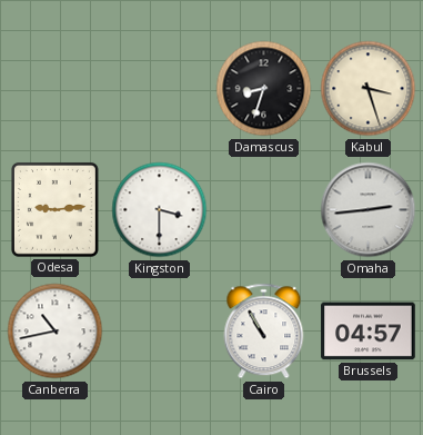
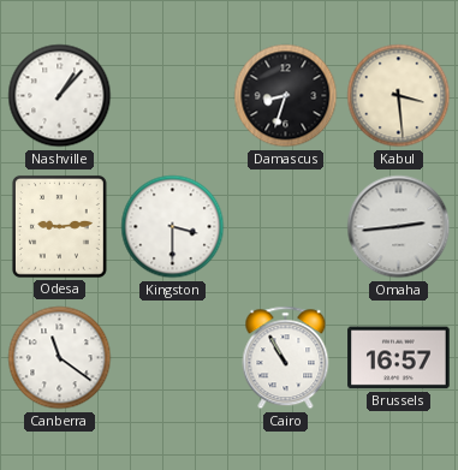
Nashville: none -> 1:07 (60, 96)
Kabul: 3:27 -> 3:29 (399, 96)
Canberra: 10:43 -> 11:21 (60, 358)
Brussels: 04:57 -> 16:57 (399, 358)
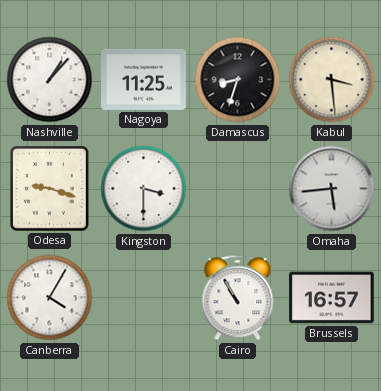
Nagoya: none -> 11:25 (144, 79)
Odesa: 9:14 -> 9:18 (49, 188)
Omaha: 2:44 -> 5:44 (332, 189)
Canberra: 11:21 -> 4:05 (50, 298)
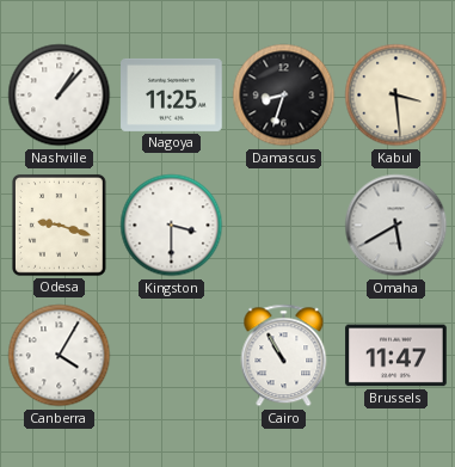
Omaha: 5:44 -> 5:40 (396, 226)
Brussels: 16:57 -> 11:47 (396, 356)
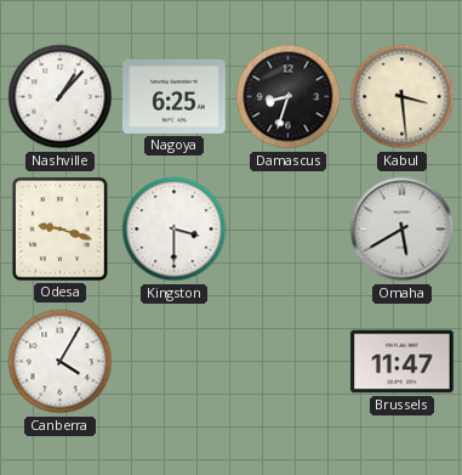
Nagoya: 11:25 -> 6:25 (175, 96)
Cairo: 10:55 -> none (284, 356)
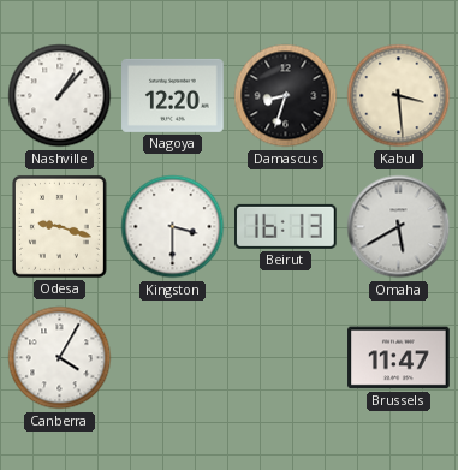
Nagoya: 6:25 -> 12:20 (173, 95)
Beirut: none -> 16:13 (286, 226)
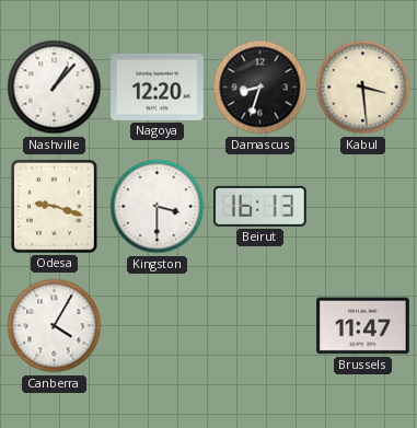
Omaha: 5:40 -> none (399, 227)
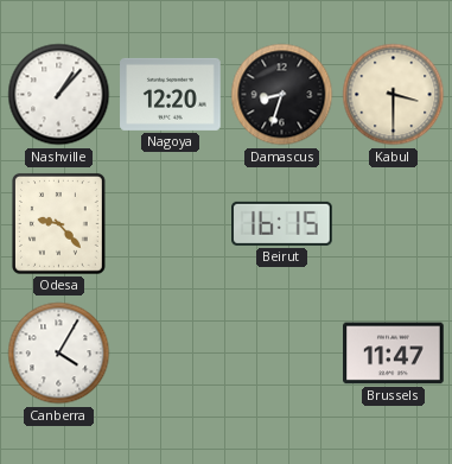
Kabul: 3:29 -> 3:30 (394, 95)
Odesa: 9:18 -> 9:23 (58, 223)
Kingston: 3:30 -> none (158, 207)
Beirut: 16:13 -> 16:15 (282, 223)
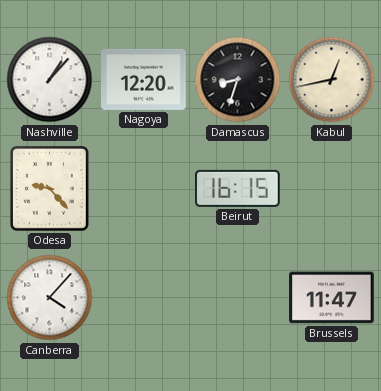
Kabul: 3:30 -> 12:43 (332, 80)
Canberra: 4:05 -> 4:07 (50, 298)
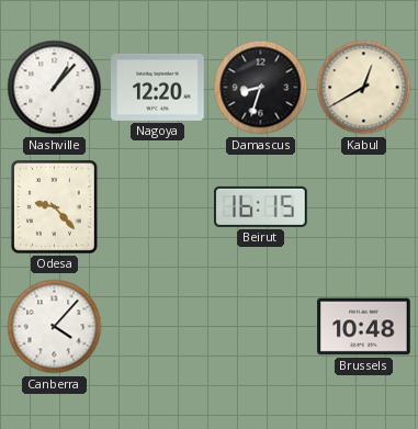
Kabul: 12:43 -> 12:40 (364, 88)
Brussels: 11:47 -> 10:48 (364, 327)
